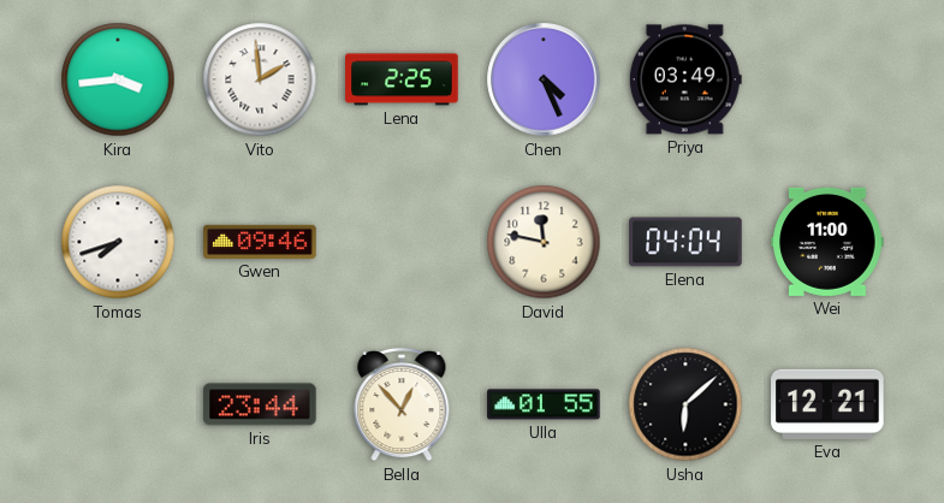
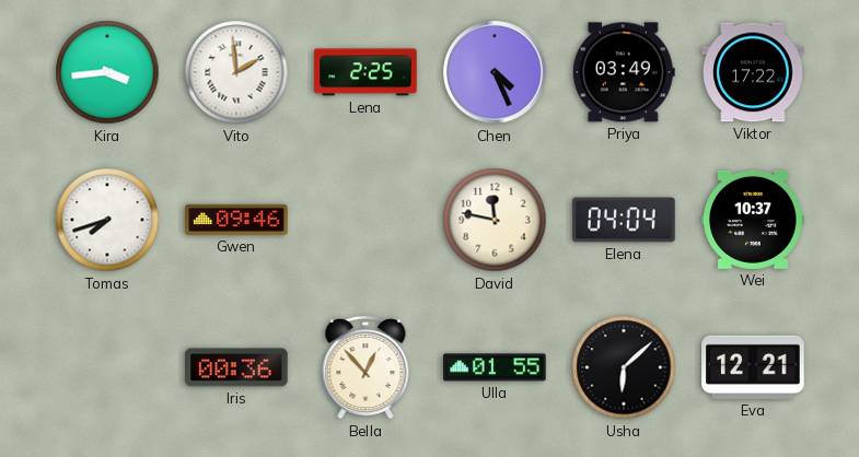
Viktor: none -> 17:22 (753, 72)
Wei: 11:00 -> 10:37 (753, 220)
Iris: 23:44 -> 00:36 (236, 367)
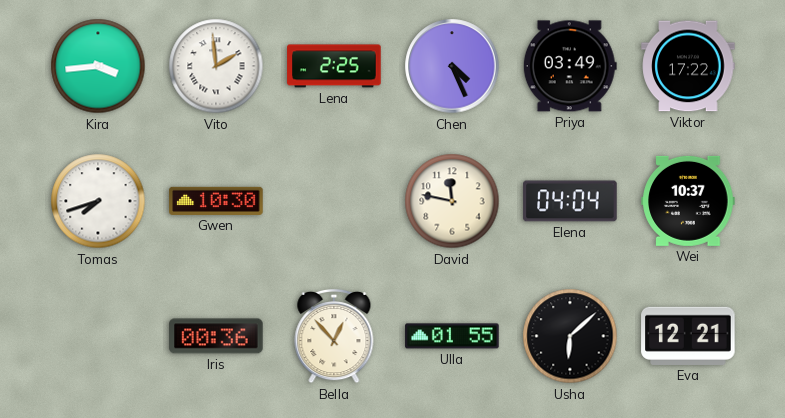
Gwen: 09:46 -> 10:30 (216, 201)
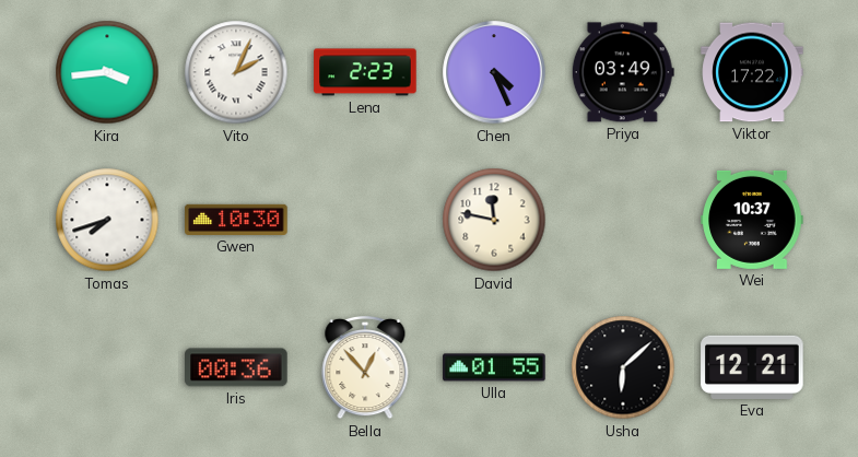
Vito: 1:59 -> 2:04 (236, 72)
Lena: 2:25 -> 2:23 (365, 72)
Elena: 04:04 -> none (570, 201)
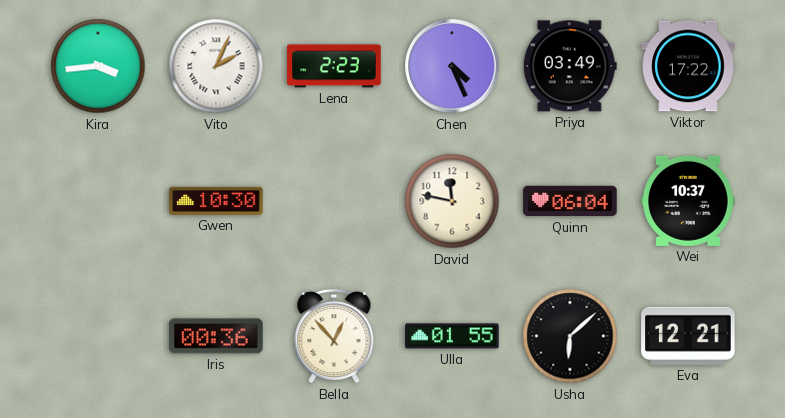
Tomas: 7:42 -> none (107, 220)
Quinn: none -> 06:04 (570, 201)
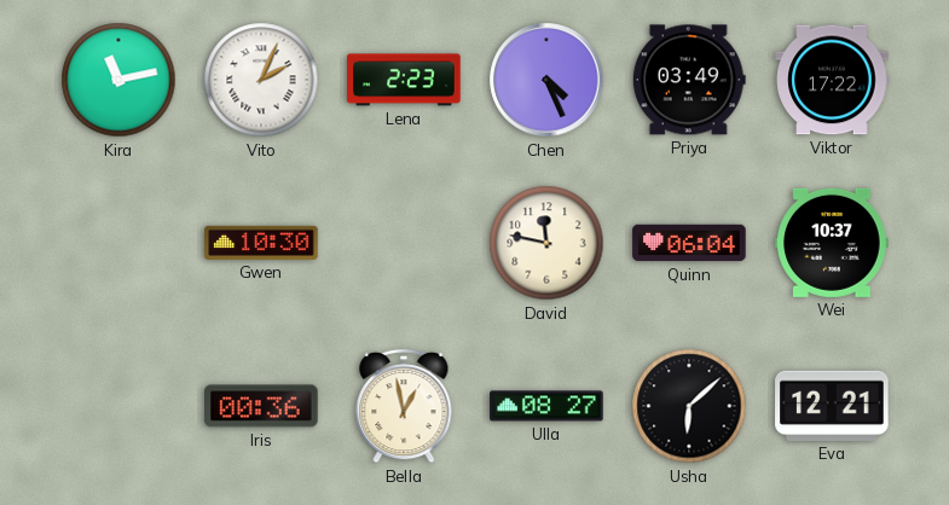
Kira: 3:44 -> 11:13 (118, 80)
Bella: 12:53 -> 12:58 (404, 406)
Ulla: 01:55 -> 08:27 (546, 406)
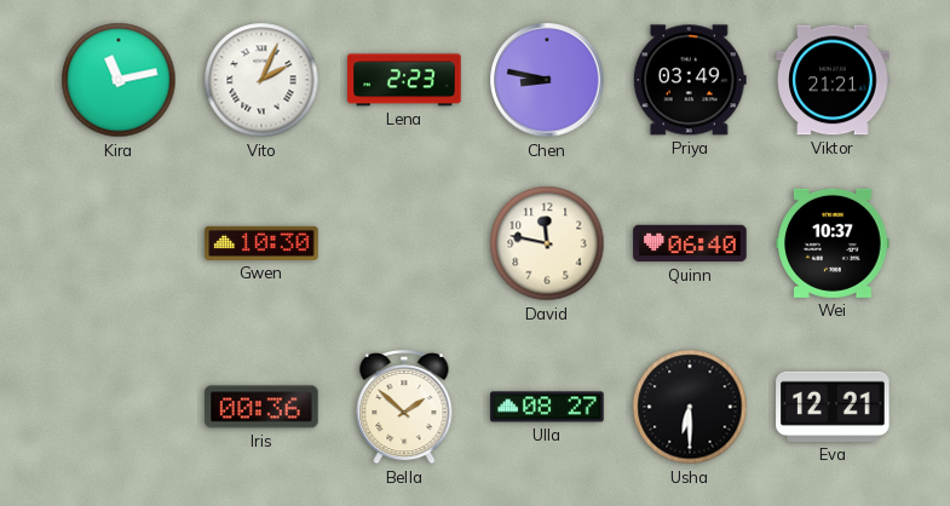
Chen: 4:26 -> 8:47 (547, 80)
Viktor: 17:22 -> 21:21 (833, 80)
Quinn: 06:04 -> 06:40 (690, 243)
Bella: 12:58 -> 1:52 (404, 407)
Usha: 6:08 -> 6:30 (690, 407)
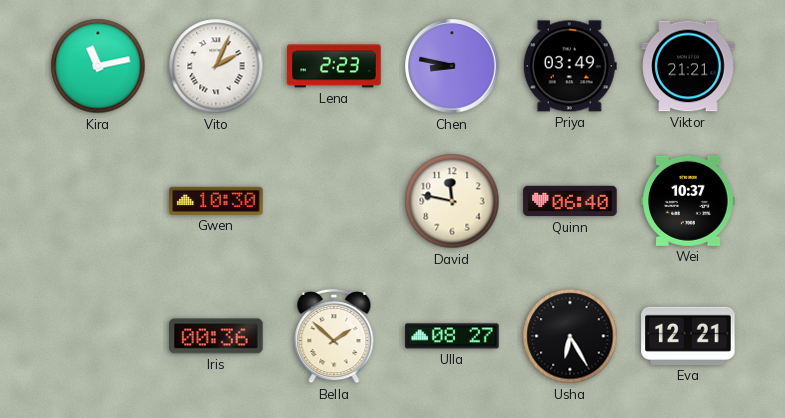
Usha: 6:30 -> 6:25 (570, 336)
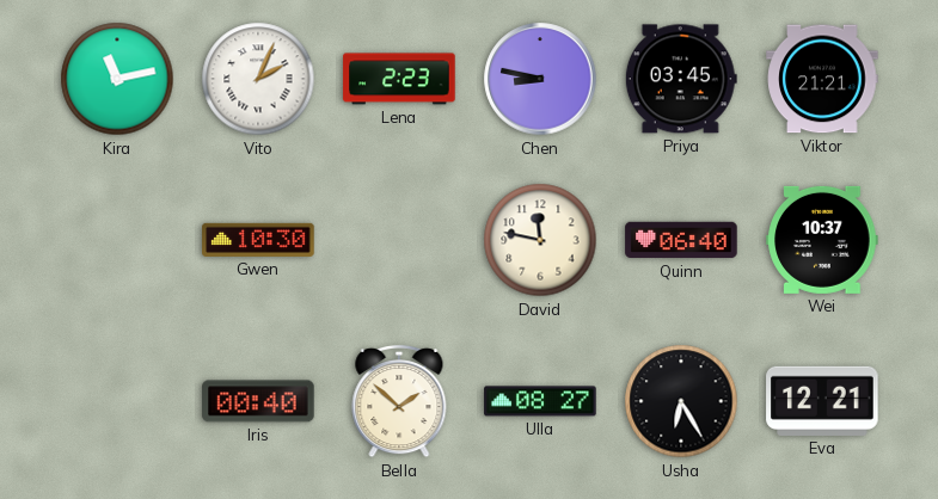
Priya: 03:49 -> 03:45 (681, 79)
Iris: 00:36 -> 00:40 (258, 401)
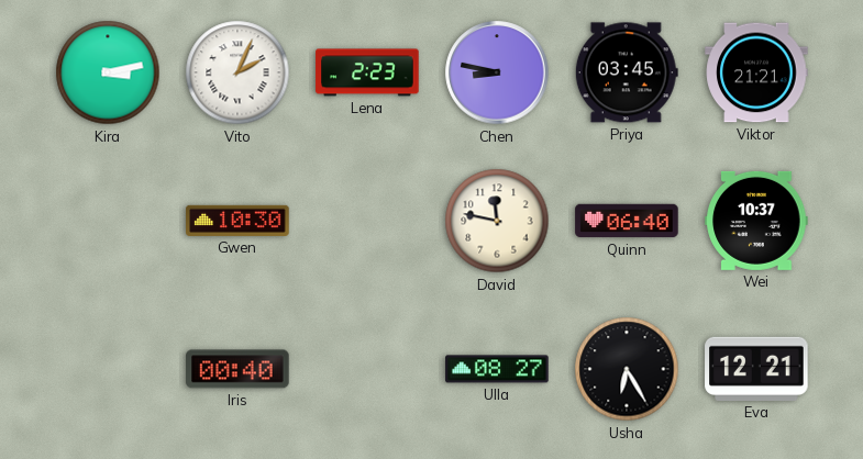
Kira: 11:13 -> 3:13 (108, 72)
Bella: 1:52 -> none (399, 401)
